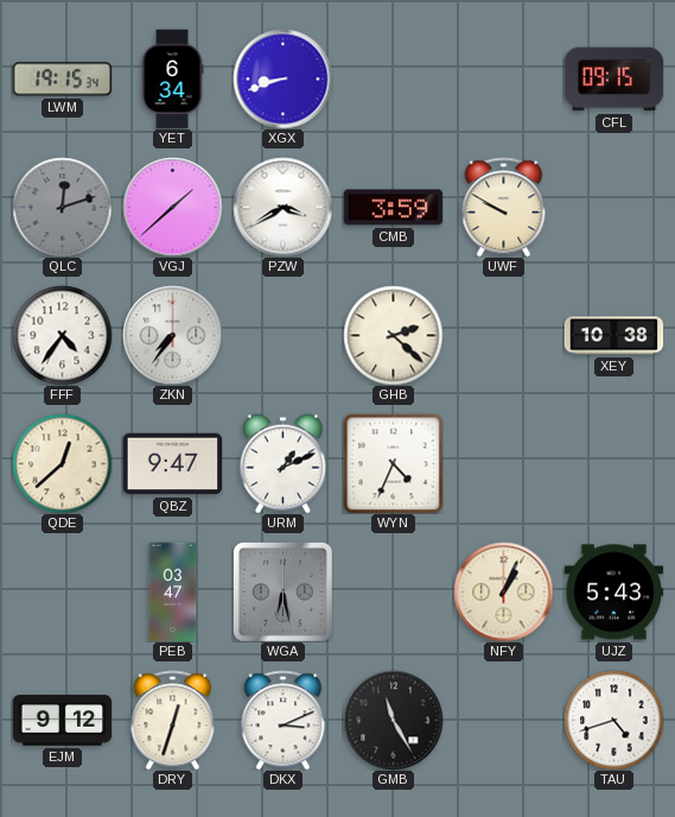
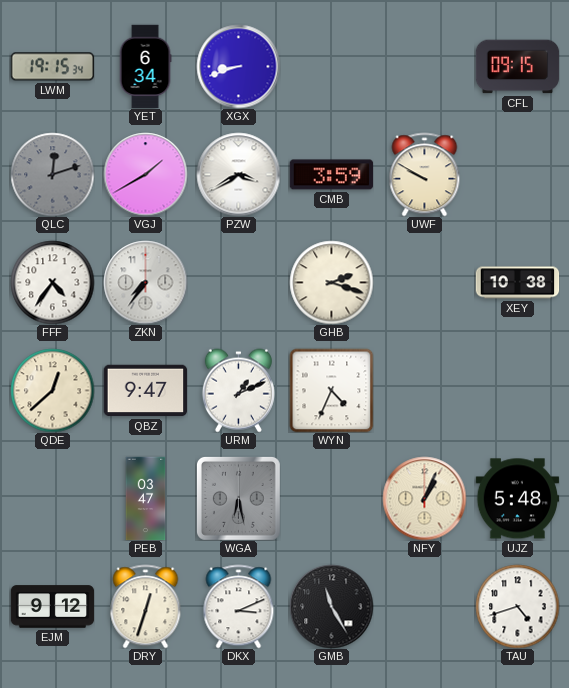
VGJ: 1:38 -> 1:40 (145, 174)
GHB: 2:22 -> 2:18 (331, 282)
UJZ: 5:43 -> 5:48 (517, 499)
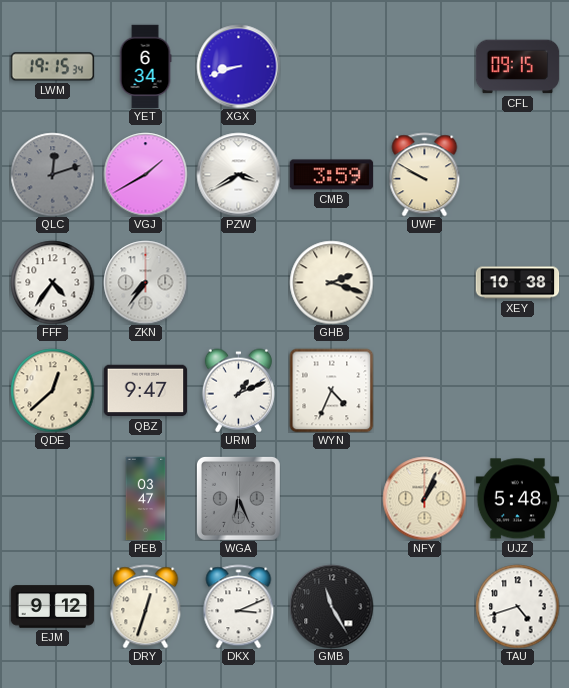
WGA: 6:28 -> 6:26 (238, 498)
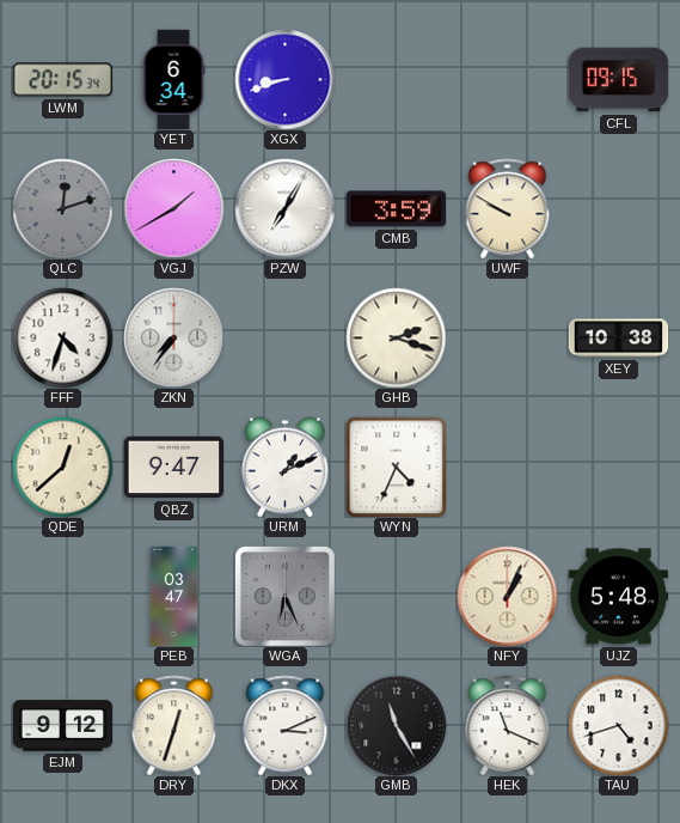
LWM: 19:15 -> 20:15 (62, 80)
PZW: 3:40 -> 7:05 (284, 208)
FFF: 4:36 -> 4:33 (62, 337)
HEK: none -> 11:19 (508, 725)
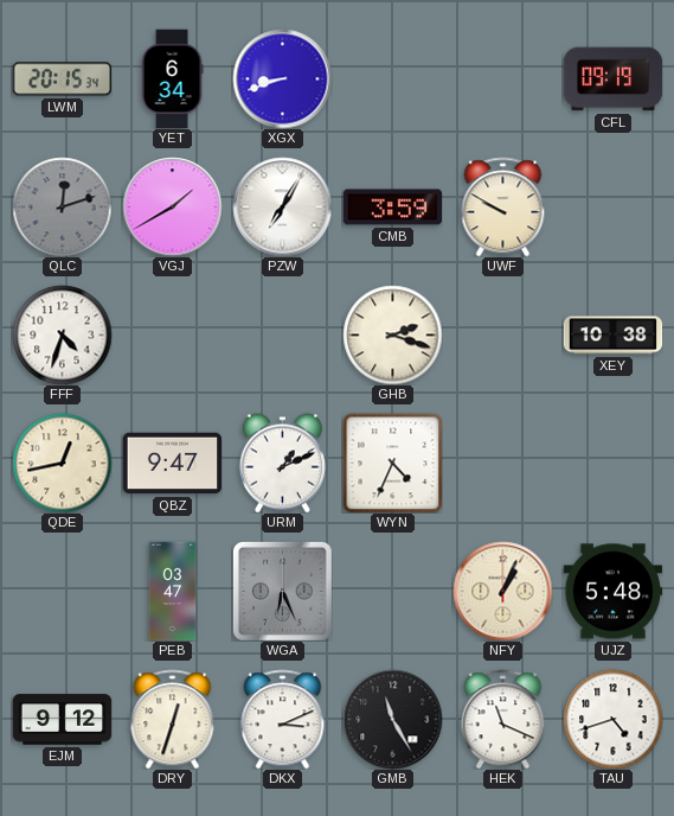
CFL: 09:15 -> 09:19 (612, 79)
ZKN: 7:36 -> none (173, 337)
QDE: 12:38 -> 12:43 (62, 463)
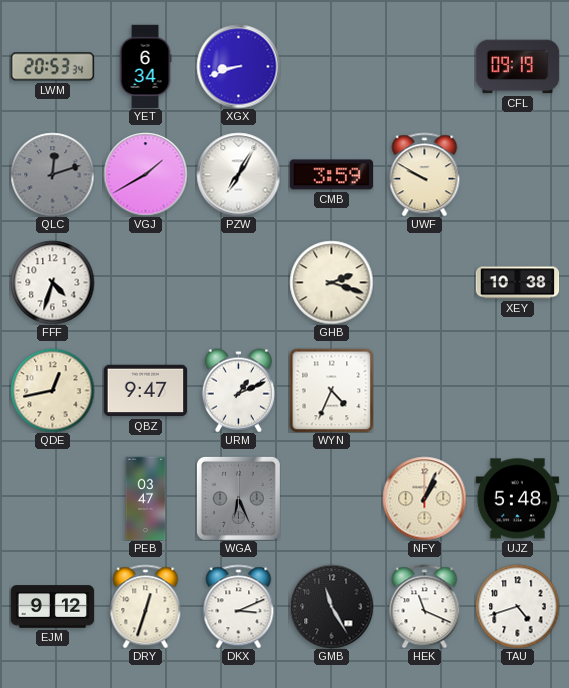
LWM: 20:15 -> 20:53 (52, 67)
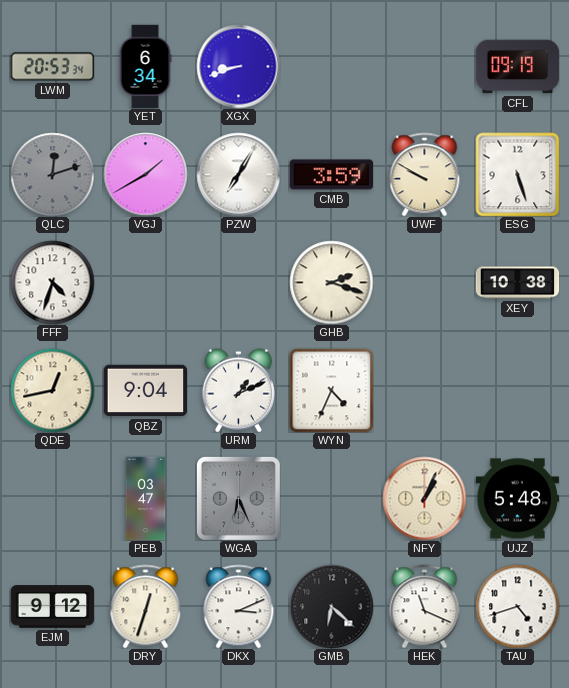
ESG: none -> 5:27 (517, 174)
QBZ: 9:47 -> 9:04 (145, 391)
GMB: 11:25 -> 6:22 (331, 606)
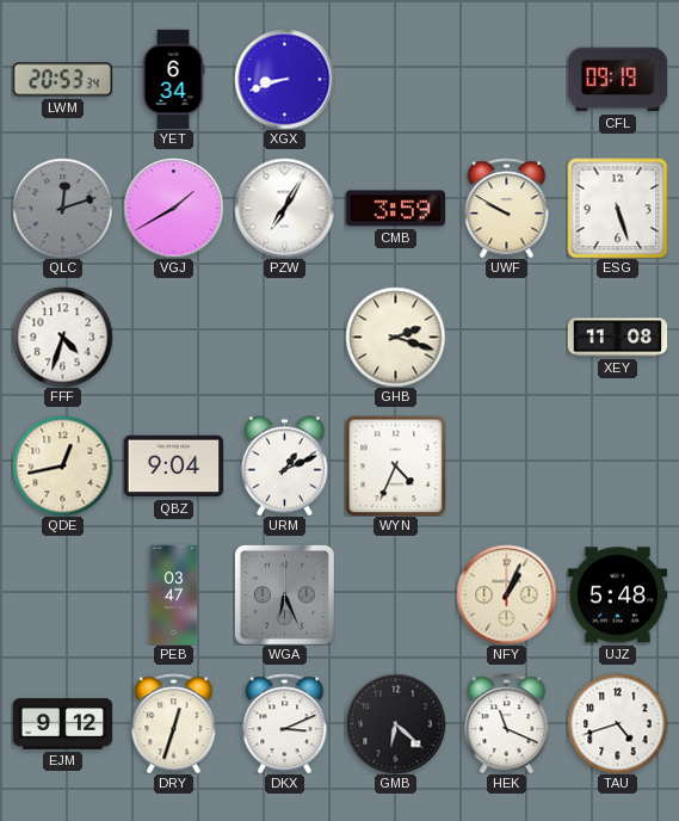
XEY: 10:38 -> 11:08 (617, 338)
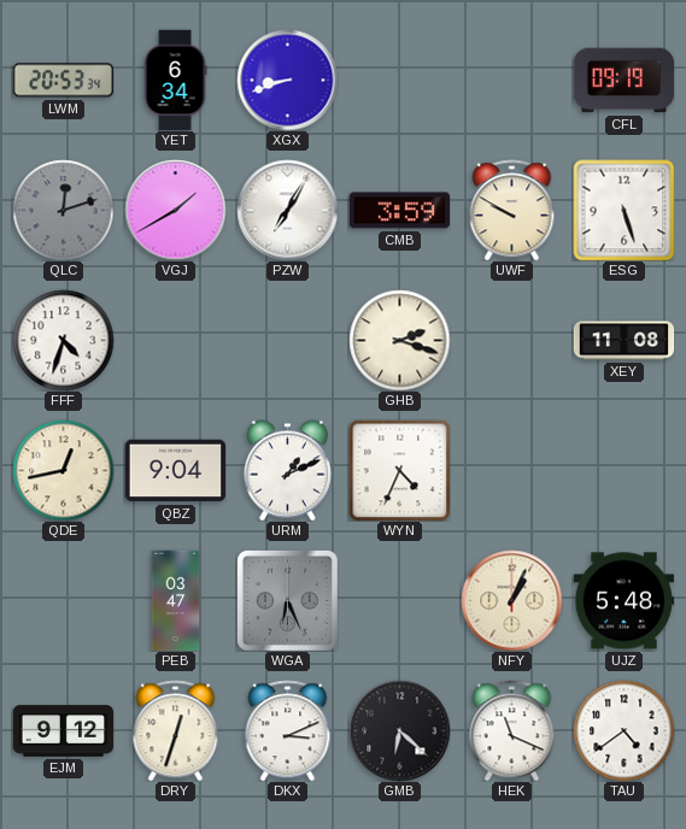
TAU: 4:42 -> 4:39 (623, 730)
